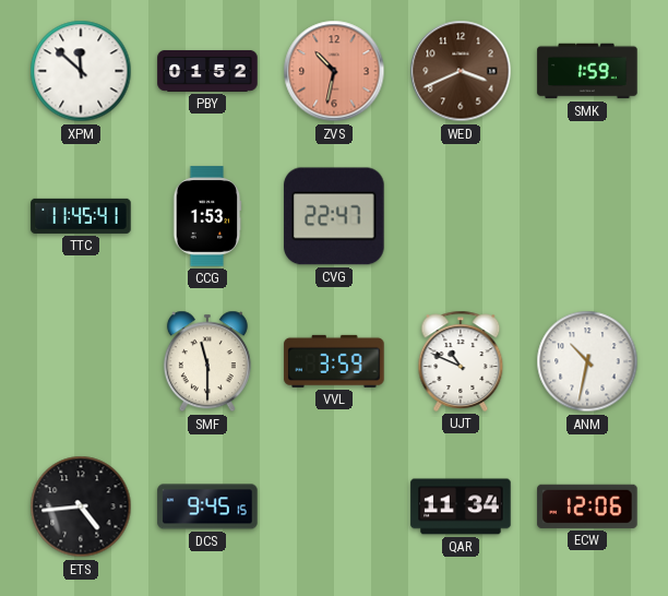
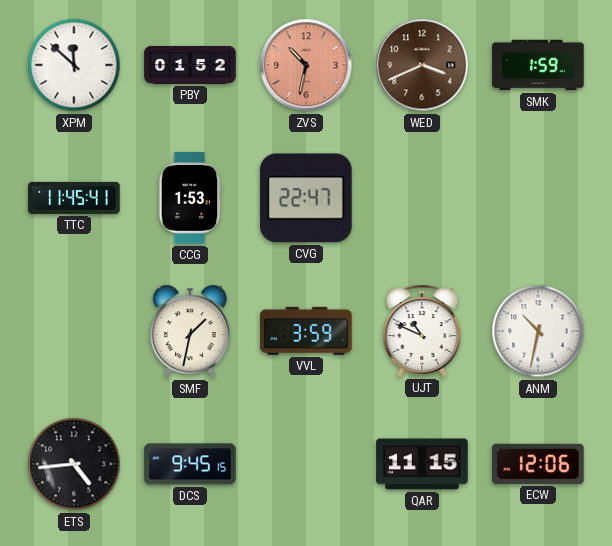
SMF: 11:30 -> 1:32 (190, 331)
QAR: 11:34 -> 11:15 (422, 464)
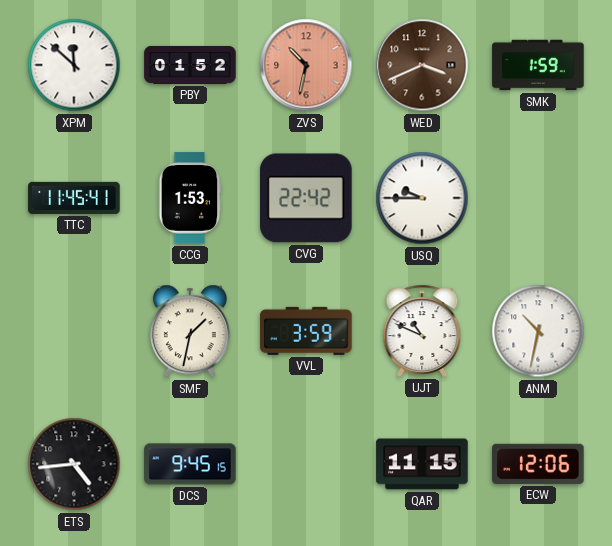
CVG: 22:47 -> 22:42 (306, 198)
USQ: none -> 9:45 (422, 198)
